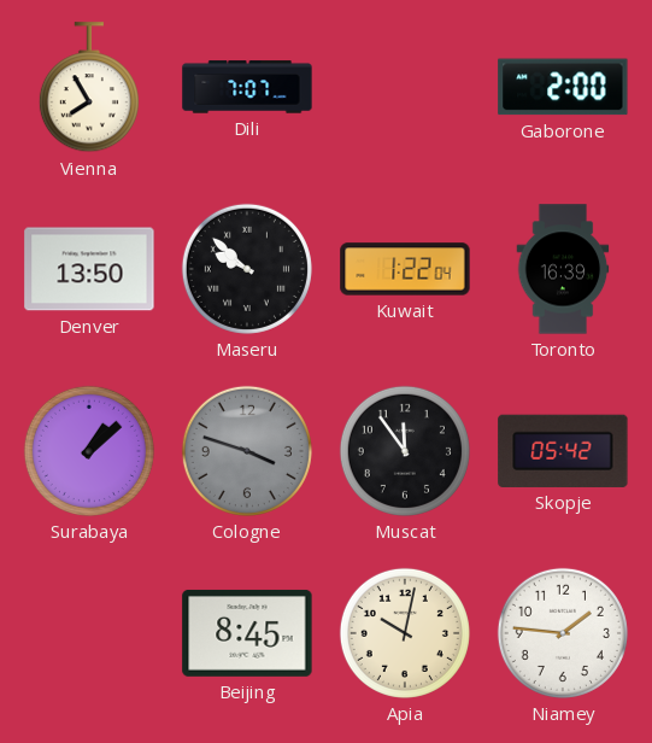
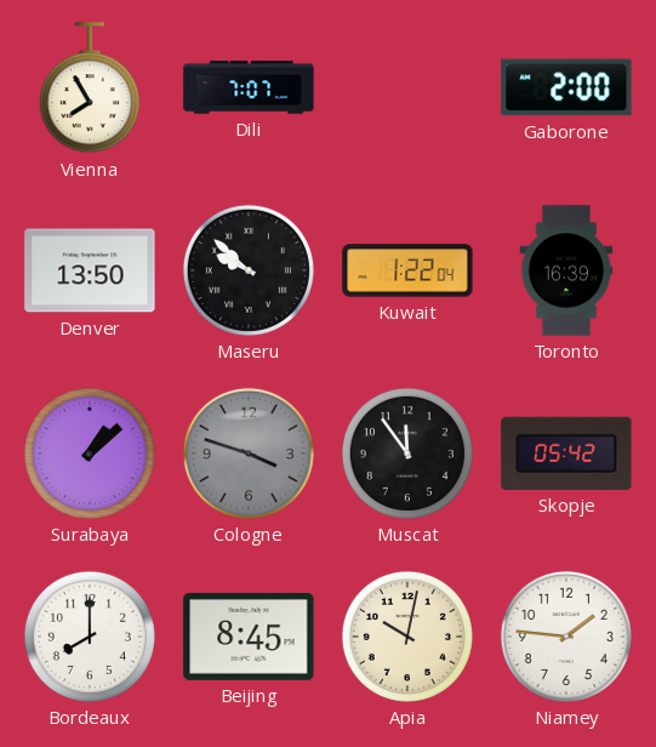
Bordeaux: none -> 8:00 (90, 637)
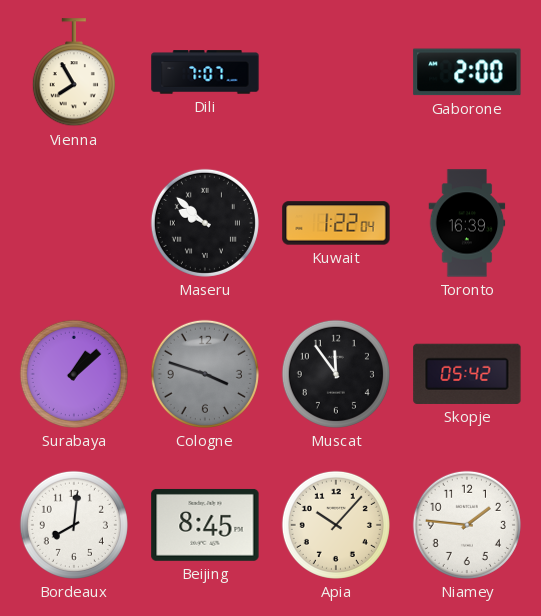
Denver: 13:50 -> none (90, 270)
Bordeaux: 8:00 -> 8:01 (74, 525)
Apia: 10:02 -> 10:07 (336, 525)
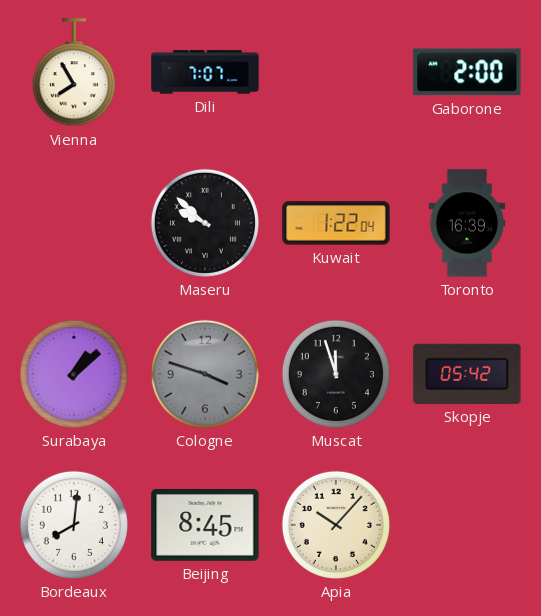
Muscat: 11:54 -> 11:57 (336, 374)
Niamey: 1:46 -> none (467, 525)
